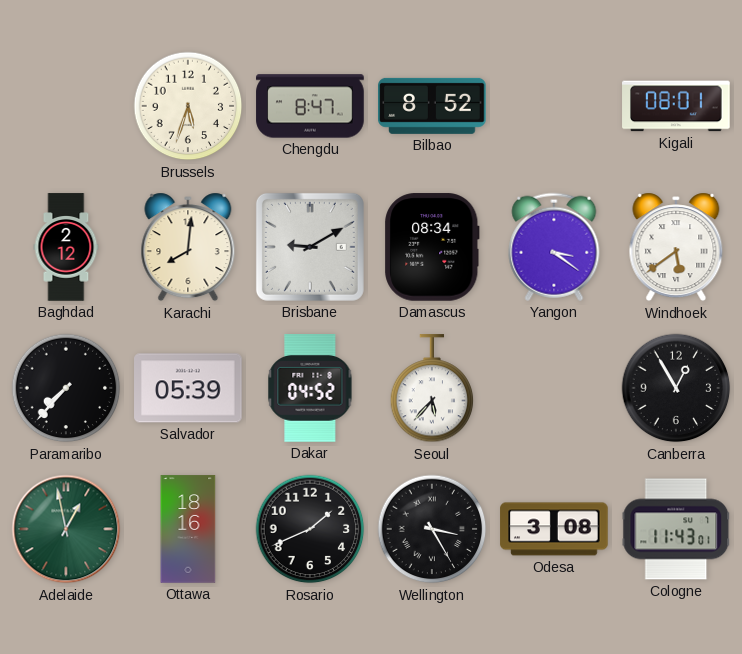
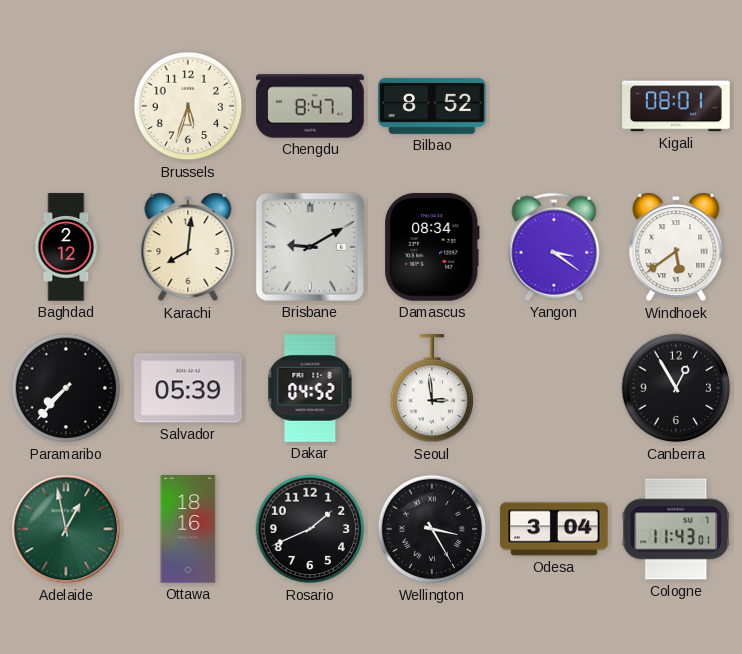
Seoul: 5:37 -> 2:59 (432, 389)
Odesa: 3:08 -> 3:04 (554, 529)
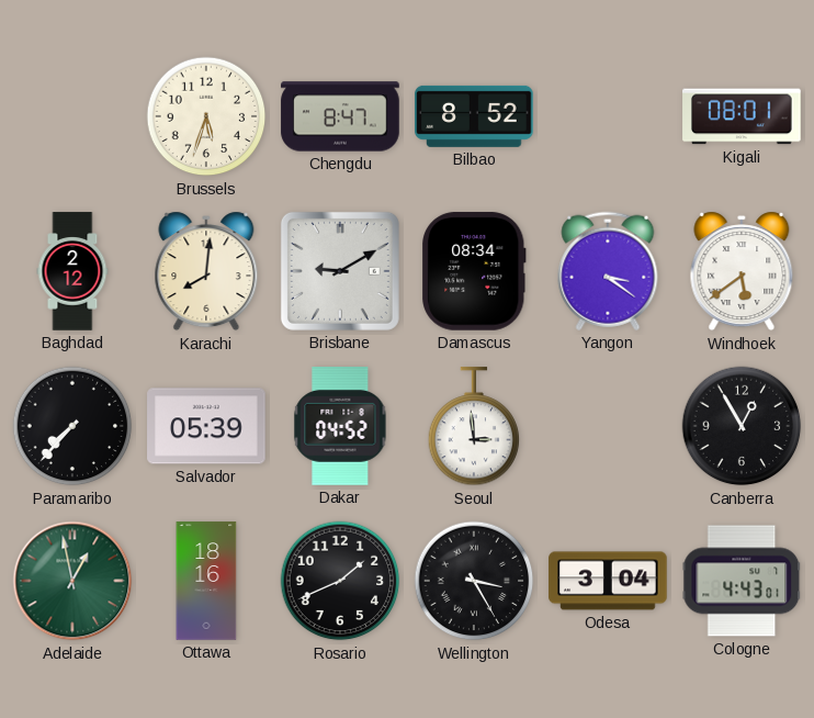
Cologne: 11:43 -> 4:43 (742, 581)
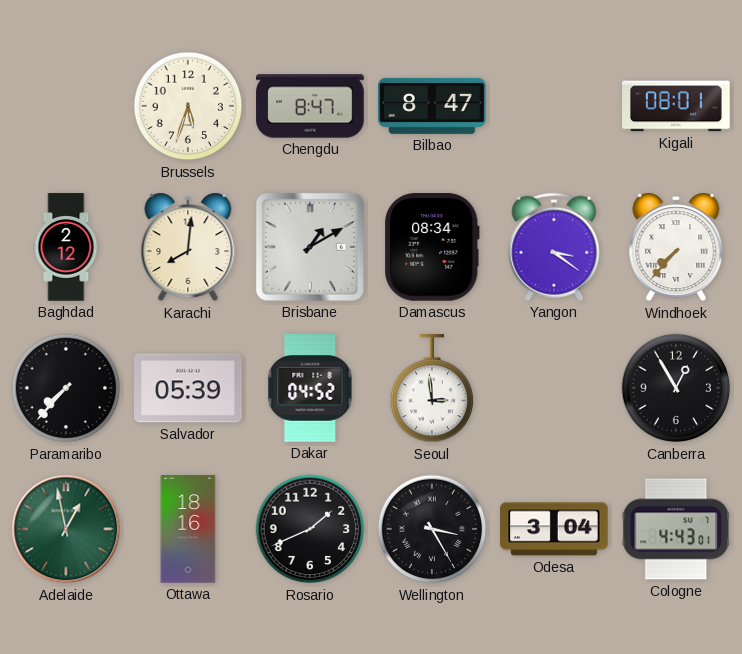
Bilbao: 8:52 -> 8:47 (432, 106)
Brisbane: 9:10 -> 1:10 (310, 247)
Windhoek: 5:39 -> 7:37 (676, 247)
